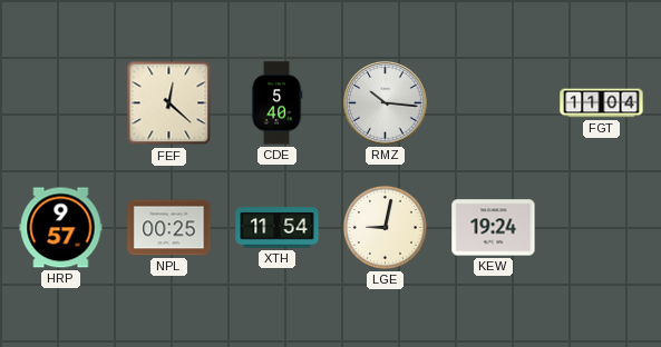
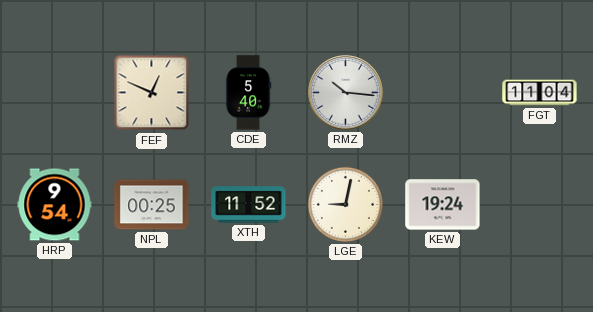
FEF: 12:22 -> 12:49 (152, 93)
HRP: 9:57 -> 9:54 (55, 205)
XTH: 11:54 -> 11:52 (249, 205)
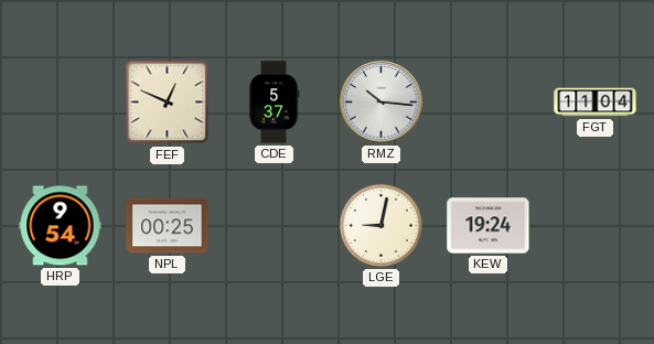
CDE: 5:40 -> 5:37 (274, 103)
XTH: 11:52 -> none (249, 205)
